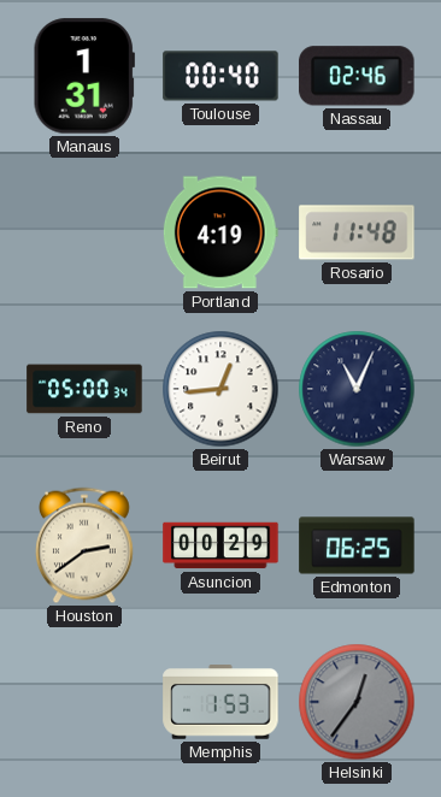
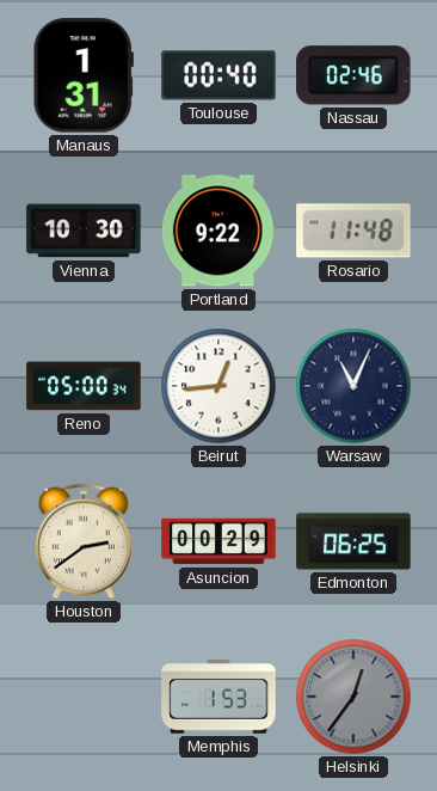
Vienna: none -> 10:30 (84, 231)
Portland: 4:19 -> 9:22 (219, 231)
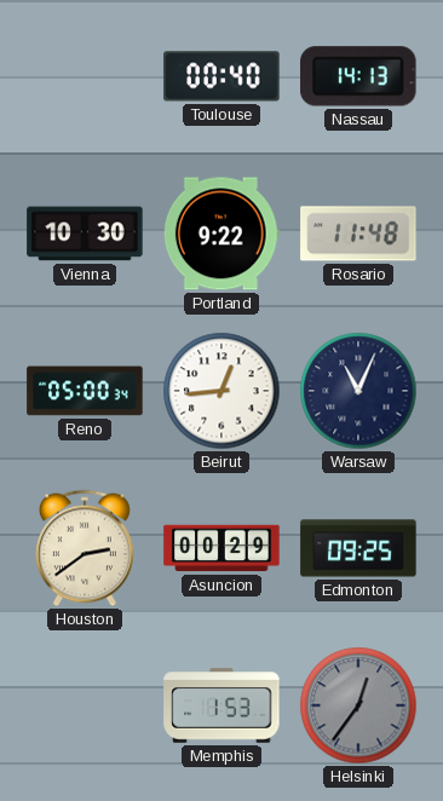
Manaus: 1:31 -> none (84, 75)
Nassau: 02:46 -> 14:13 (358, 76)
Edmonton: 06:25 -> 09:25 (358, 548)
